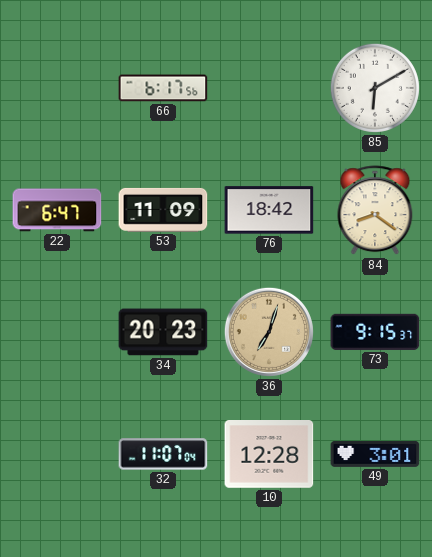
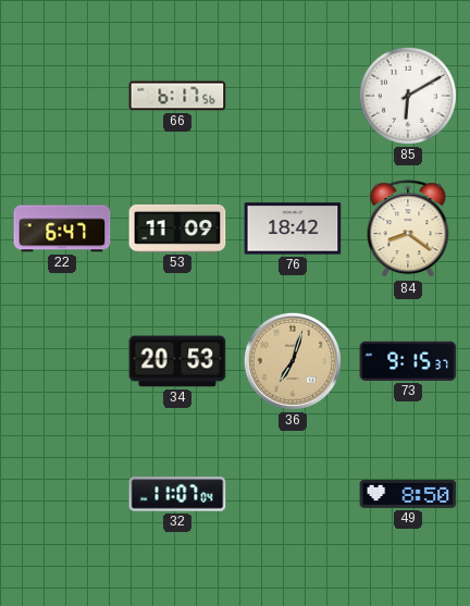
34: 20:23 -> 20:53 (177, 361)
10: 12:28 -> none (269, 455)
49: 3:01 -> 8:50 (408, 494)
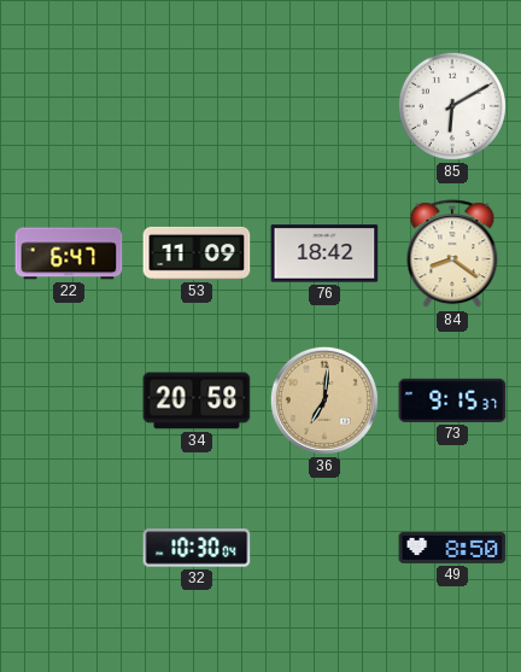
66: 6:17 -> none (177, 96)
34: 20:53 -> 20:58 (197, 401)
36: 7:03 -> 7:01 (324, 401)
32: 11:07 -> 10:30 (197, 548)
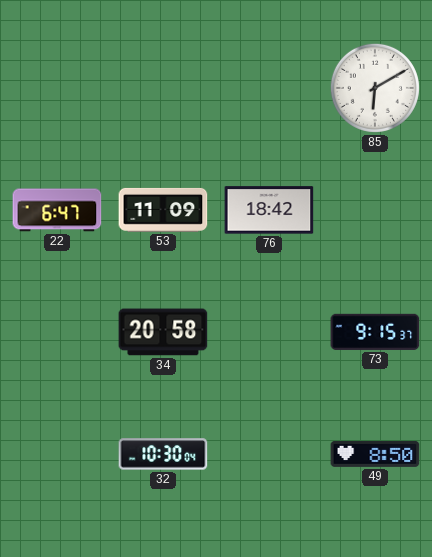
84: 8:21 -> none (452, 255)
36: 7:01 -> none (324, 401)
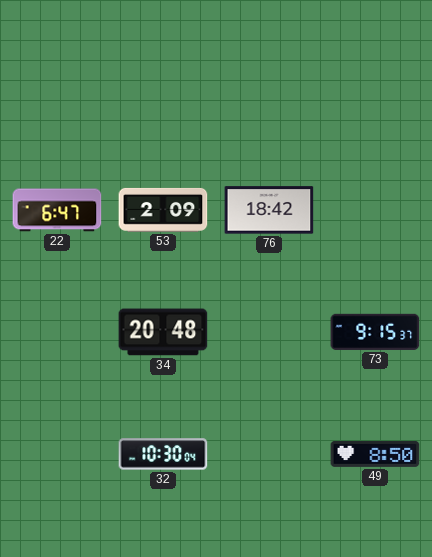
85: 6:10 -> none (375, 88)
53: 11:09 -> 2:09 (163, 210)
34: 20:58 -> 20:48 (163, 332)
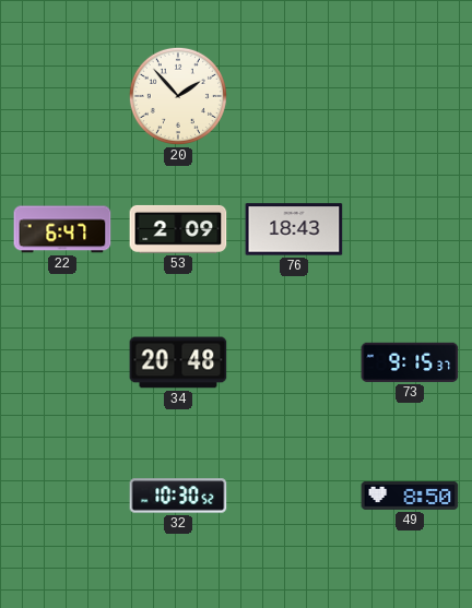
20: none -> 1:53 (178, 96)
76: 18:42 -> 18:43 (294, 229)
32: 10:30:04 -> 10:30:52 (178, 496)
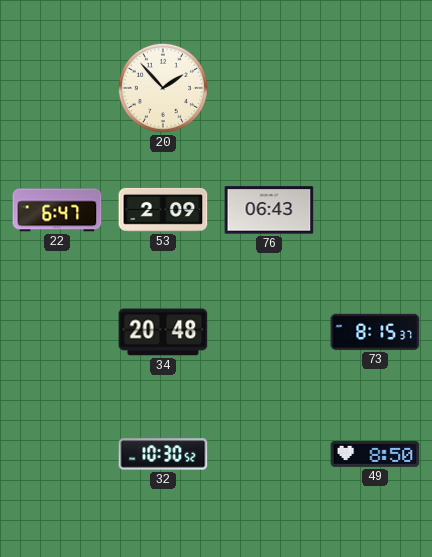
76: 18:43 -> 06:43 (269, 210)
73: 9:15 -> 8:15 (375, 332)
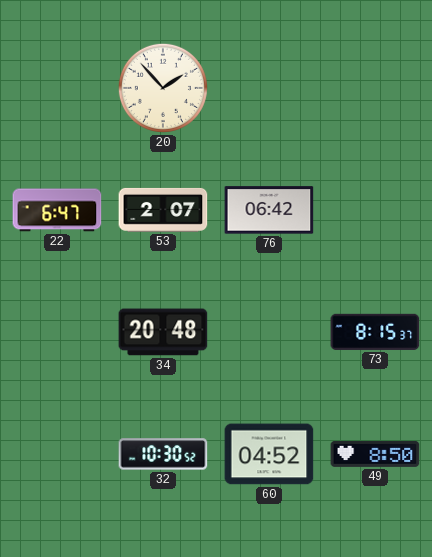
53: 2:09 -> 2:07 (163, 210)
76: 06:43 -> 06:42 (269, 210)
60: none -> 04:52 (269, 454)
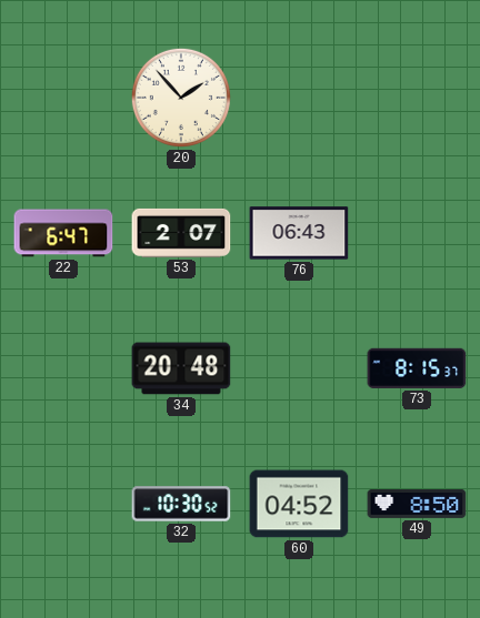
76: 06:42 -> 06:43 (299, 233)
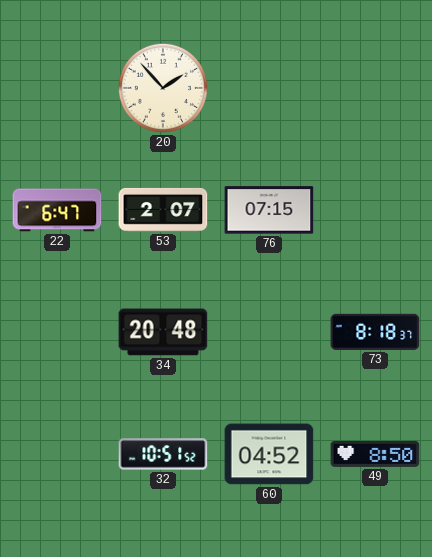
76: 06:43 -> 07:15 (269, 210)
73: 8:15 -> 8:18 (375, 332)
32: 10:30 -> 10:51 (163, 454)
